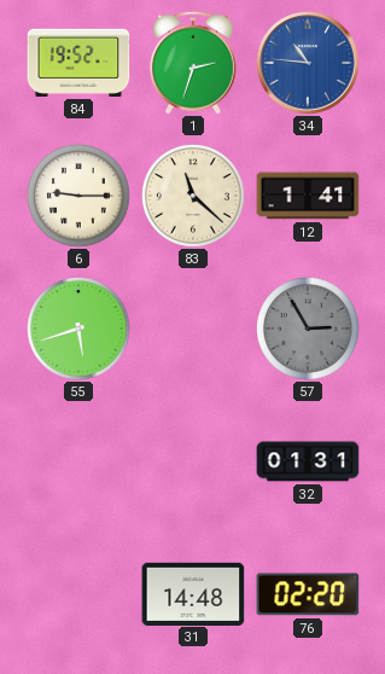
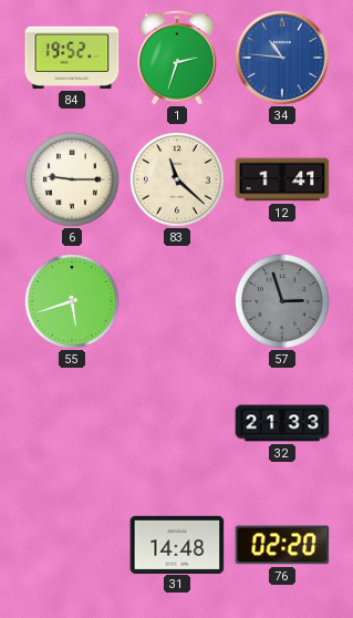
57: 2:55 -> 2:57 (282, 301)
32: 01:31 -> 21:33 (282, 423)
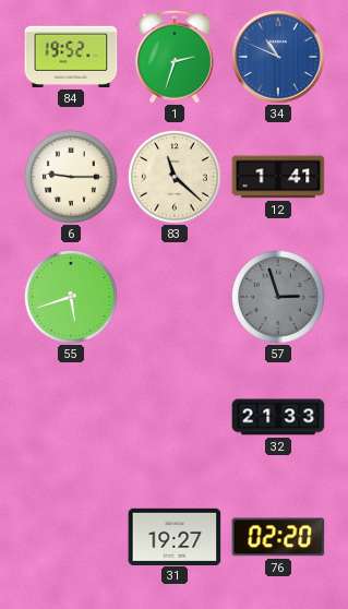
34: 10:46 -> 10:49 (278, 57)
31: 14:48 -> 19:27 (175, 536)
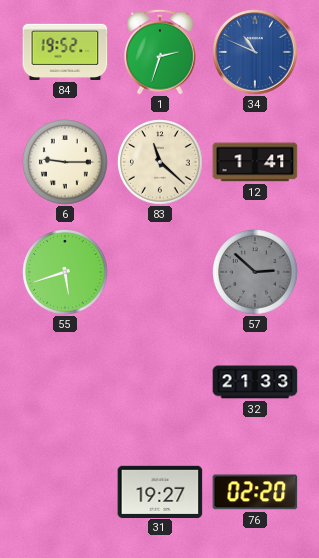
57: 2:57 -> 2:52 (255, 272)
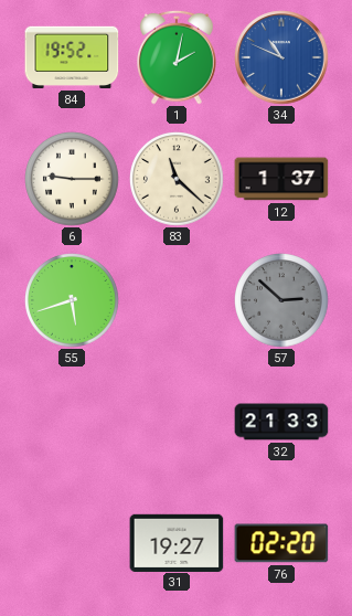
1: 2:33 -> 2:02 (178, 57)
12: 1:41 -> 1:37 (281, 179)
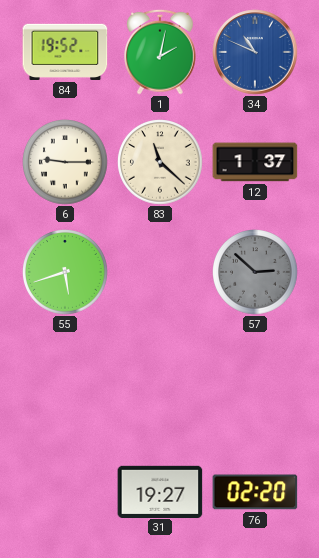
32: 21:33 -> none (281, 422)
